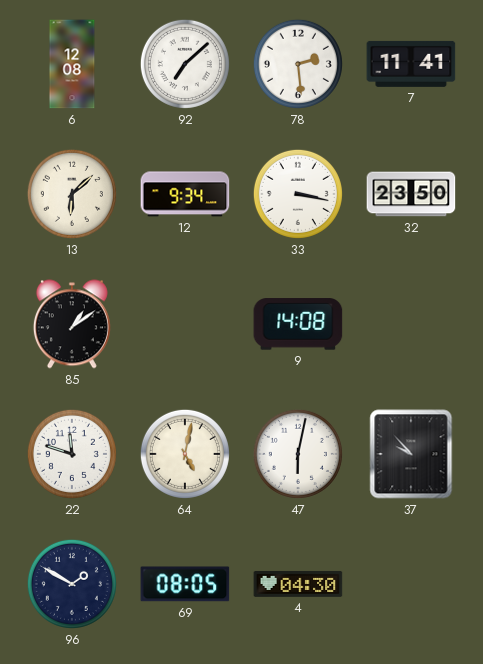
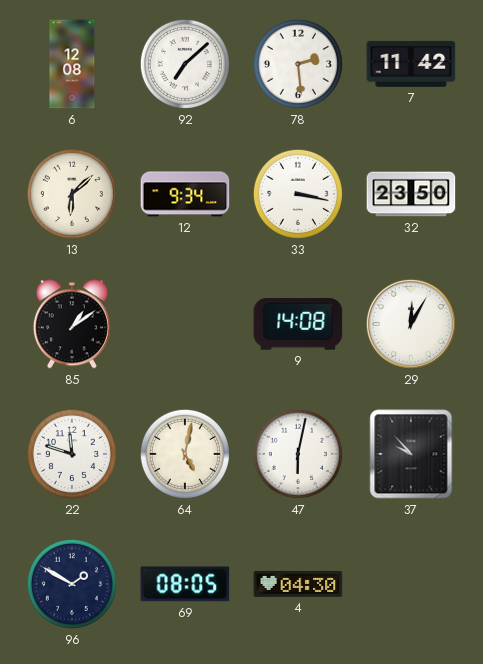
7: 11:41 -> 11:42 (411, 64)
29: none -> 12:05 (411, 324)
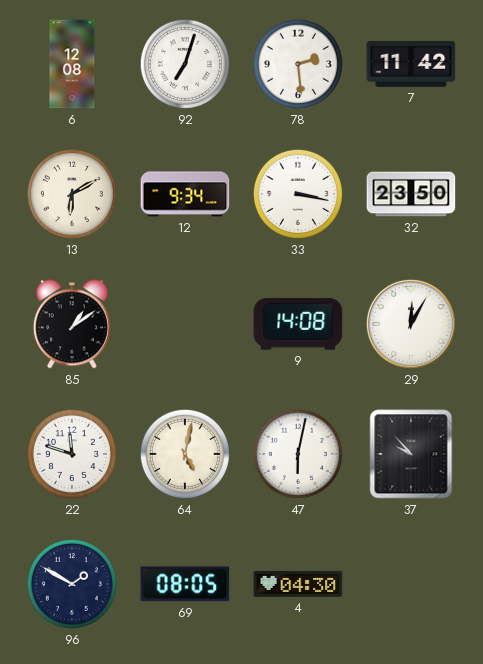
92: 7:08 -> 7:03 (185, 64)
13: 6:08 -> 6:10 (72, 194)
